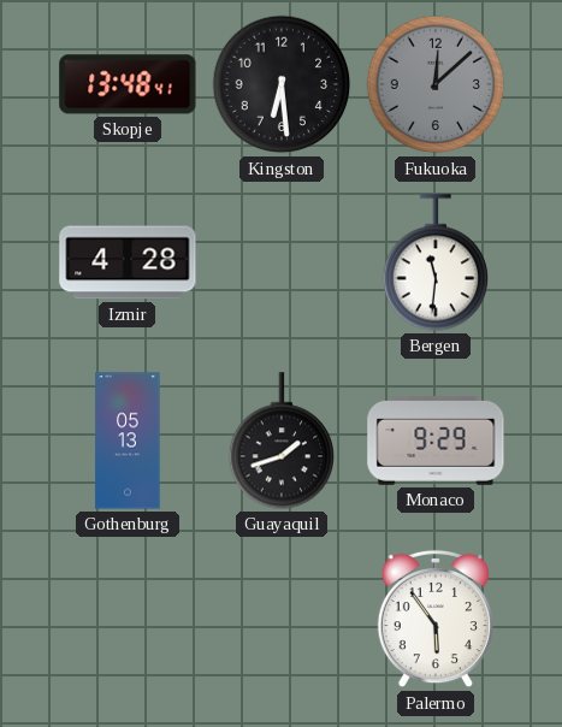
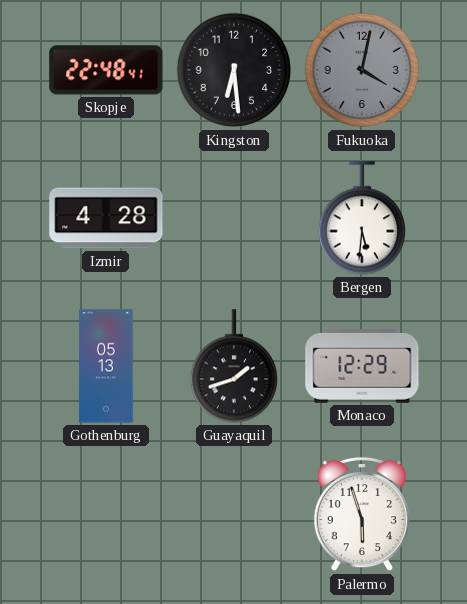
Skopje: 13:48 -> 22:48 (106, 70)
Fukuoka: 12:08 -> 4:02 (362, 70)
Bergen: 11:31 -> 5:31 (362, 218)
Monaco: 9:29 -> 12:29 (362, 366)
Palermo: 5:54 -> 5:57 (362, 514)
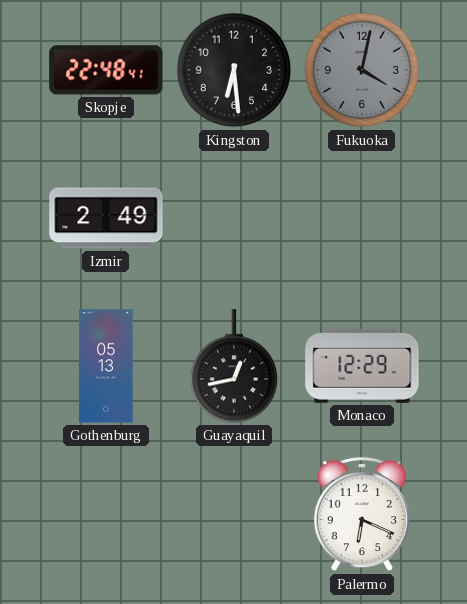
Izmir: 4:28 -> 2:49 (106, 218)
Bergen: 5:31 -> none (362, 218)
Guayaquil: 1:42 -> 12:43 (234, 366)
Palermo: 5:57 -> 6:19 (362, 514)
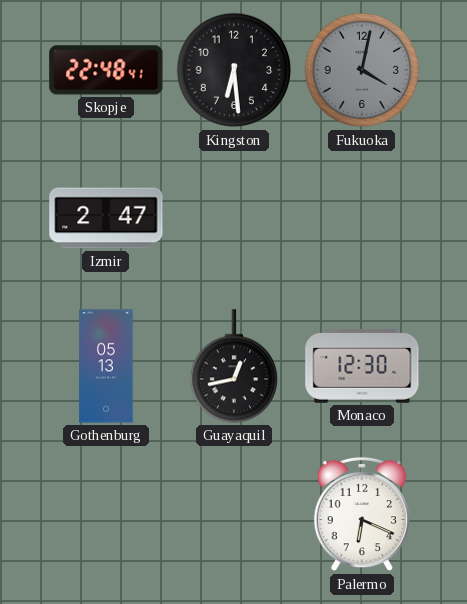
Izmir: 2:49 -> 2:47 (106, 218)
Monaco: 12:29 -> 12:30 (362, 366)
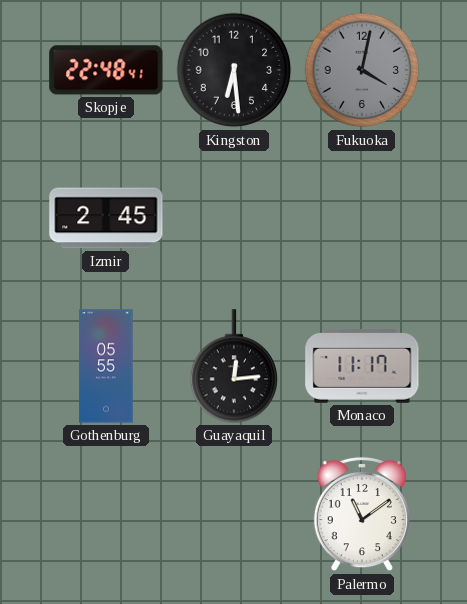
Izmir: 2:47 -> 2:45 (106, 218)
Gothenburg: 05:13 -> 05:55 (106, 366)
Guayaquil: 12:43 -> 12:14 (234, 366)
Monaco: 12:30 -> 11:17 (362, 366)
Palermo: 6:19 -> 11:09 (362, 514)
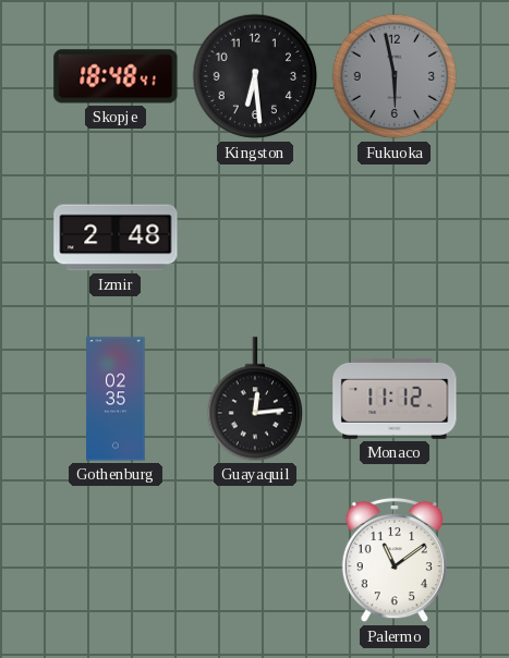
Skopje: 22:48 -> 18:48 (116, 76)
Fukuoka: 4:02 -> 5:58 (395, 76)
Izmir: 2:45 -> 2:48 (116, 237)
Gothenburg: 05:55 -> 02:35 (116, 399)
Monaco: 11:17 -> 11:12 (395, 399)
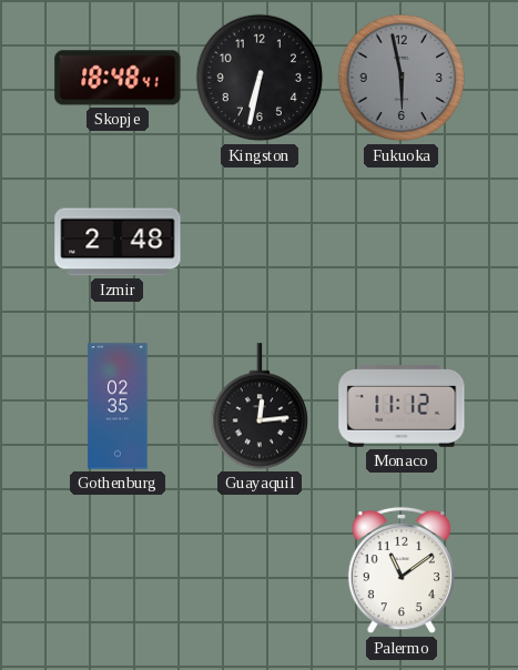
Kingston: 6:29 -> 6:32 (260, 78)
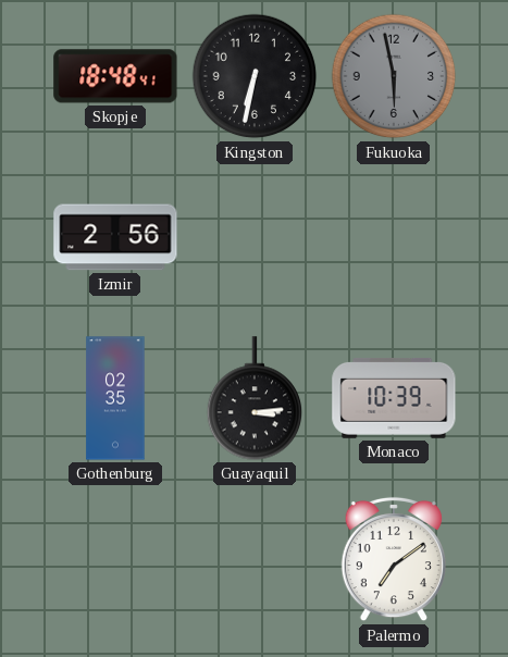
Izmir: 2:48 -> 2:56 (115, 237)
Guayaquil: 12:14 -> 3:14 (255, 398)
Monaco: 11:12 -> 10:39 (394, 398)
Palermo: 11:09 -> 7:09 (394, 559)
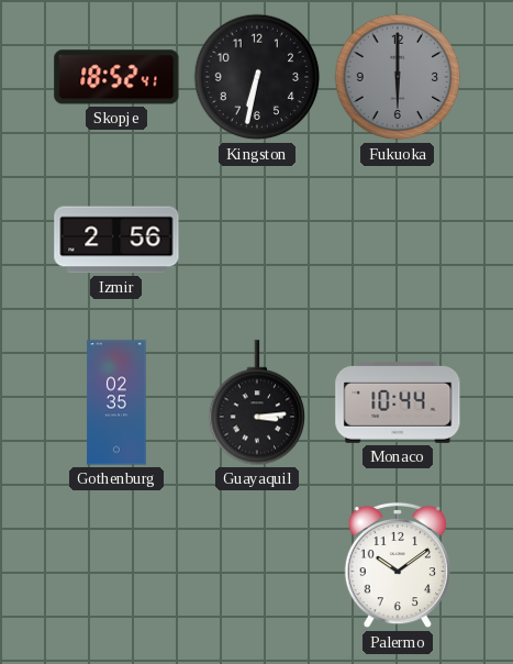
Skopje: 18:48 -> 18:52 (116, 77)
Fukuoka: 5:58 -> 6:00 (398, 77)
Monaco: 10:39 -> 10:44 (398, 402)
Palermo: 7:09 -> 10:09 (398, 565)
